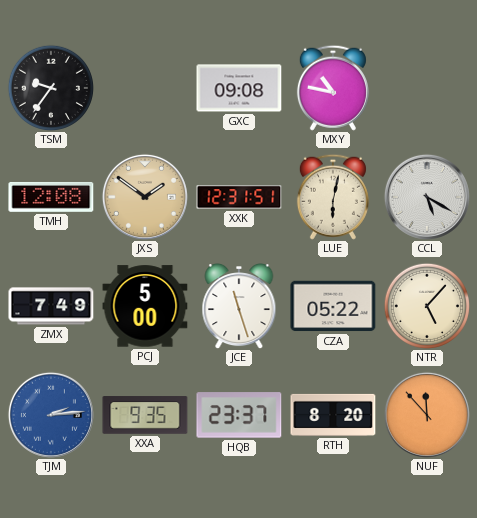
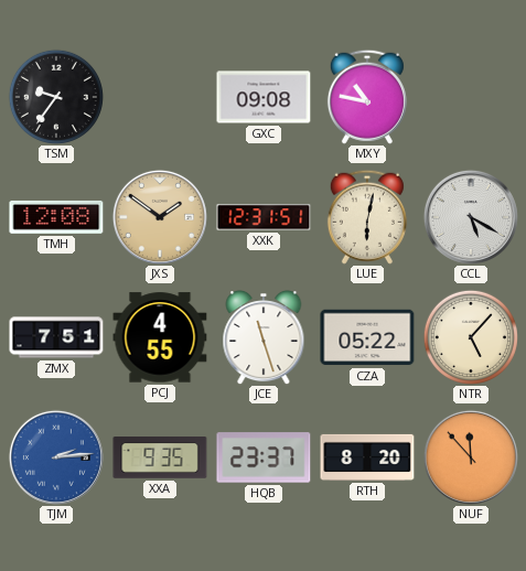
ZMX: 7:49 -> 7:51 (56, 337)
PCJ: 5:00 -> 4:55 (160, 337)
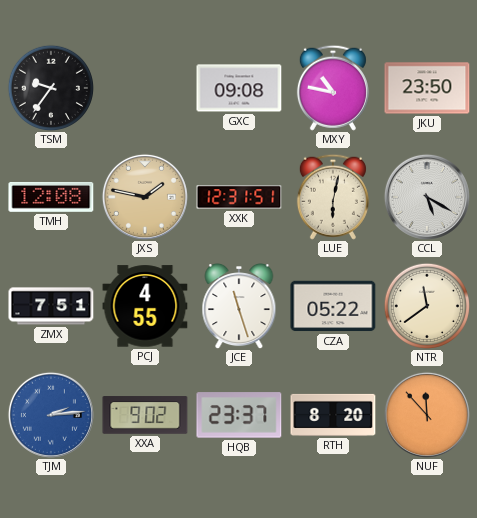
JKU: none -> 23:50 (427, 88)
JXS: 1:51 -> 1:47 (145, 197)
NTR: 5:07 -> 11:39 (427, 306)
XXA: 9:35 -> 9:02 (145, 415)
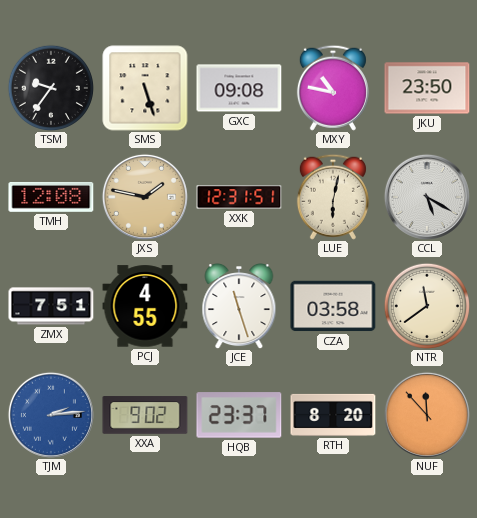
SMS: none -> 5:27 (145, 88)
CZA: 05:22 -> 03:58 (333, 306)
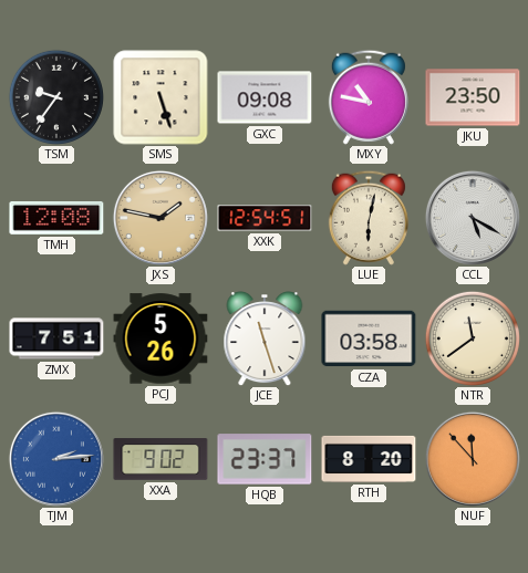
XXK: 12:31 -> 12:54 (265, 218)
PCJ: 4:55 -> 5:26 (161, 338)
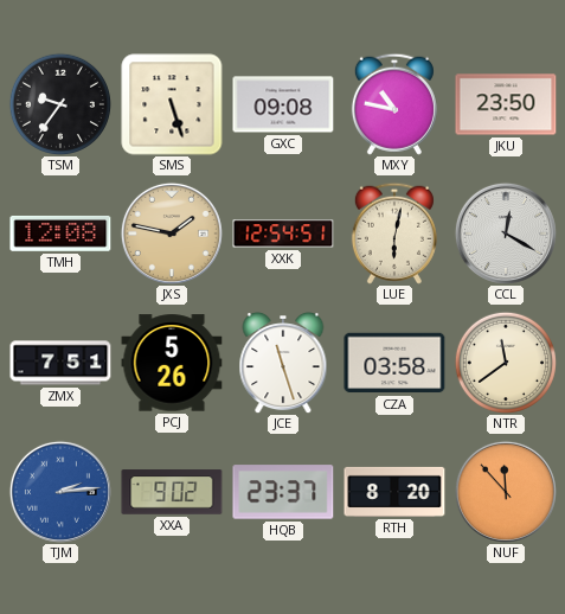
CCL: 5:20 -> 12:20 (506, 234)
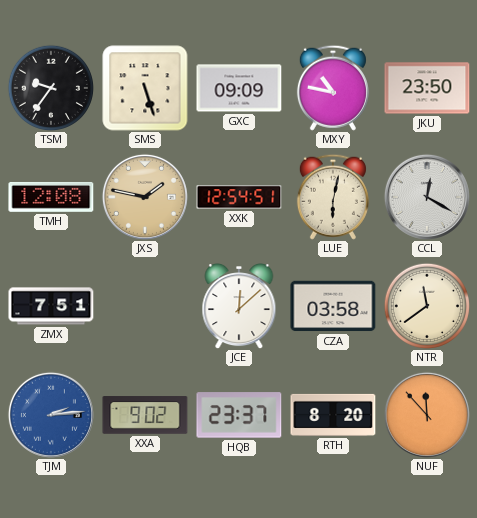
GXC: 09:08 -> 09:09 (239, 88)
PCJ: 5:26 -> none (172, 363)
JCE: 11:27 -> 12:08 (239, 307)
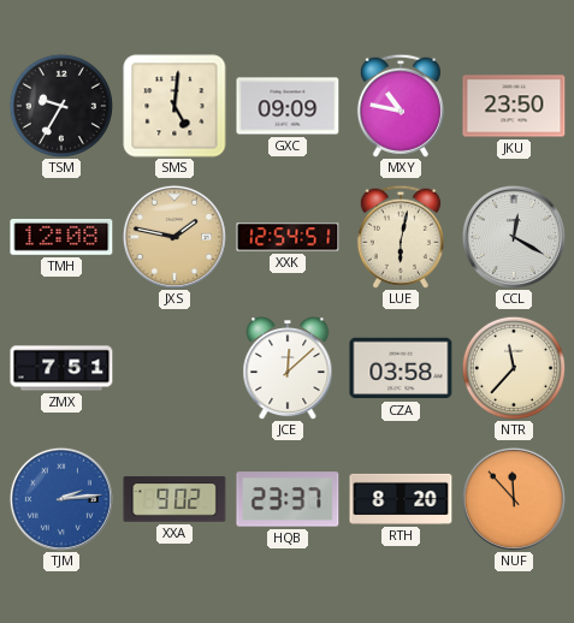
TSM: 9:36 -> 9:35 (61, 106)
SMS: 5:27 -> 5:01 (174, 106)
NTR: 11:39 -> 11:37 (514, 368)
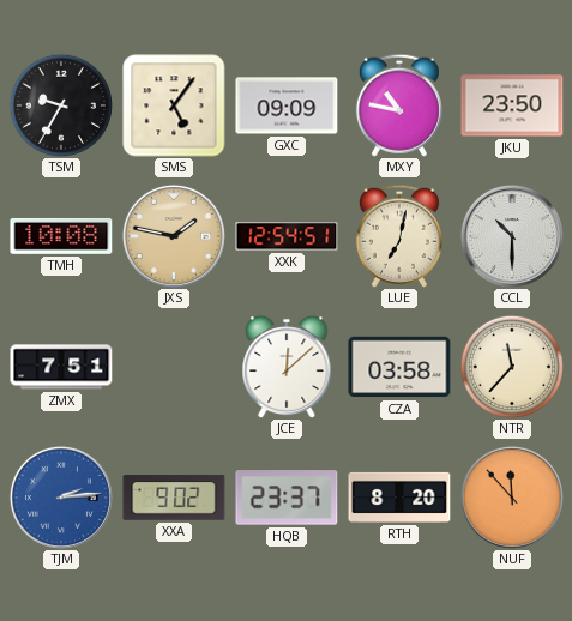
SMS: 5:01 -> 5:06 (174, 105)
TMH: 12:08 -> 10:08 (61, 236)
LUE: 6:02 -> 7:02 (399, 236)
CCL: 12:20 -> 10:30 (512, 236)
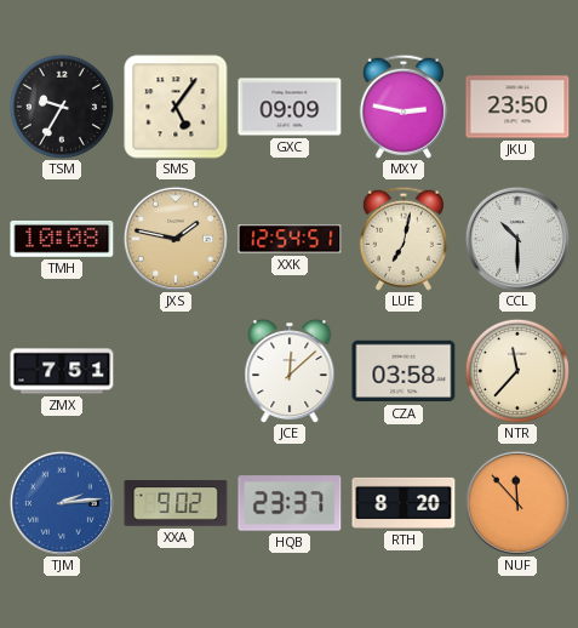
MXY: 10:47 -> 2:47 (404, 107)
